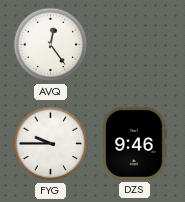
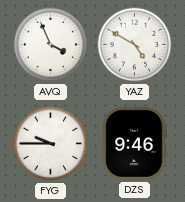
AVQ: 12:24 -> 3:56 (51, 45)
YAZ: none -> 4:50 (135, 45)
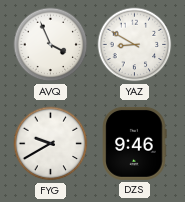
YAZ: 4:50 -> 8:50 (135, 45)
FYG: 9:45 -> 9:40 (51, 144)
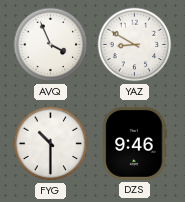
FYG: 9:40 -> 10:30 (51, 144)
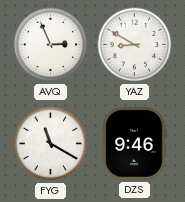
AVQ: 3:56 -> 2:56 (51, 45)
FYG: 10:30 -> 11:20 (51, 144)
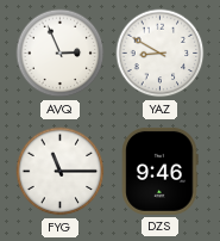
FYG: 11:20 -> 11:15 (61, 172)
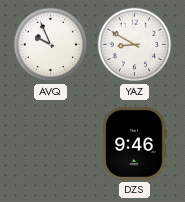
AVQ: 2:56 -> 9:56 (51, 45)
FYG: 11:15 -> none (61, 172)
